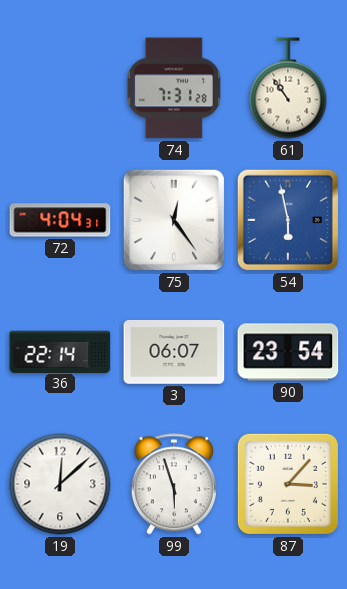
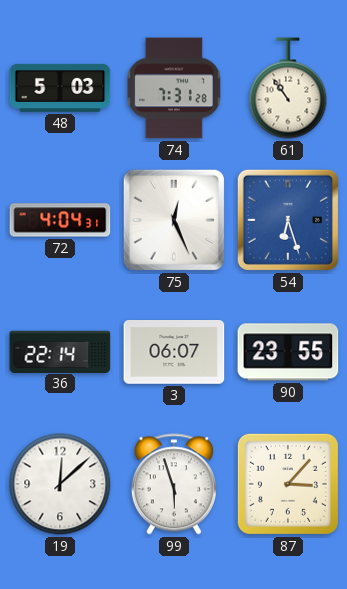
48: none -> 5:03 (60, 88)
75: 12:24 -> 12:26 (174, 220)
54: 5:58 -> 6:27 (288, 220)
90: 23:54 -> 23:55 (288, 352)
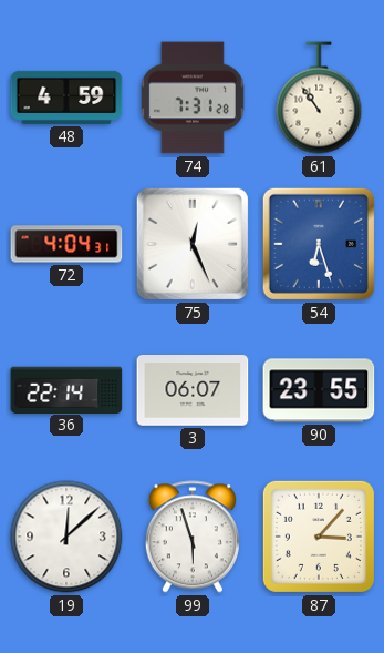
48: 5:03 -> 4:59 (66, 98)
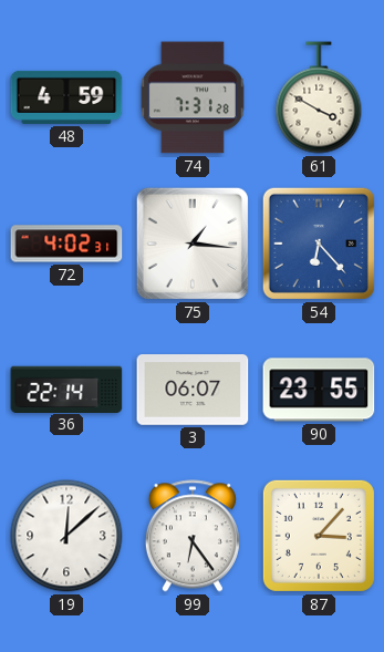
61: 10:54 -> 3:50 (319, 97)
72: 4:04 -> 4:02 (66, 244)
75: 12:26 -> 1:16 (193, 244)
54: 6:27 -> 6:23 (319, 244)
99: 5:57 -> 6:24 (193, 536)
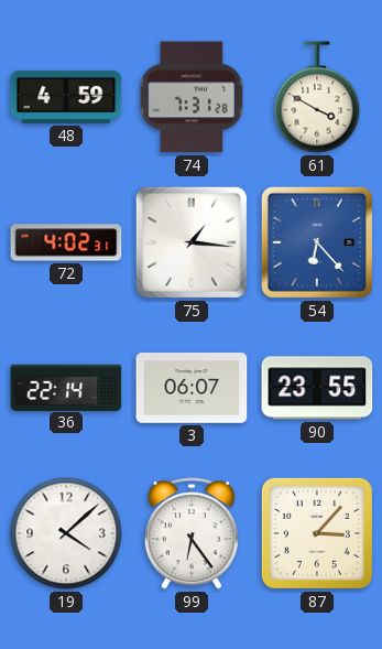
19: 12:08 -> 4:08 (66, 533)
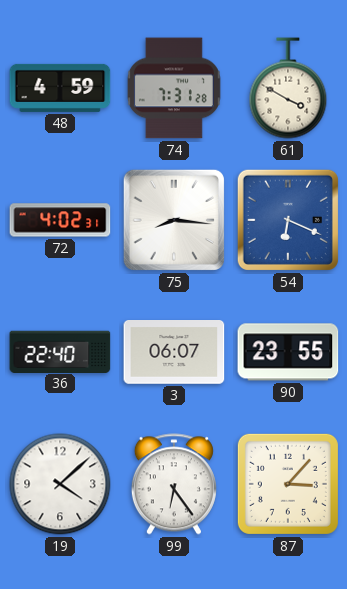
75: 1:16 -> 8:16 (174, 220)
54: 6:23 -> 6:19 (288, 220)
36: 22:14 -> 22:40 (60, 351)
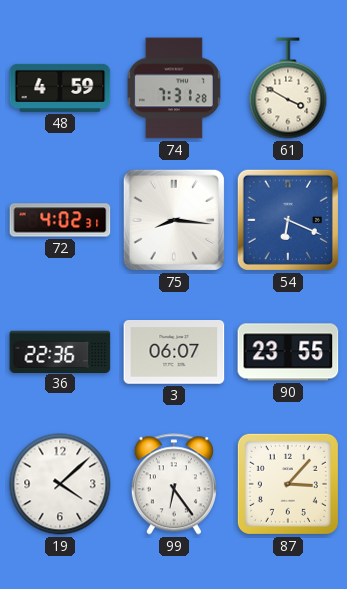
36: 22:40 -> 22:36 (60, 351)
